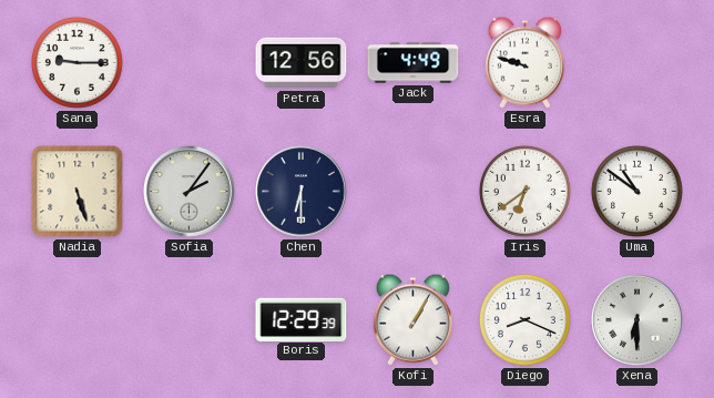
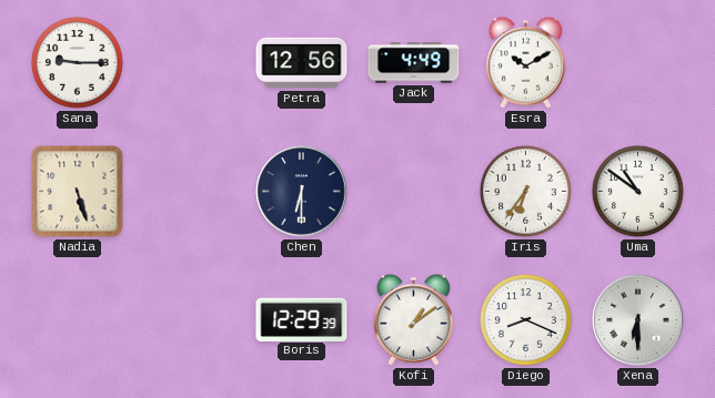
Esra: 9:48 -> 10:10 (525, 62)
Sofia: 2:06 -> none (190, 192)
Iris: 6:39 -> 6:36 (525, 191)
Kofi: 1:05 -> 1:09 (413, 319)
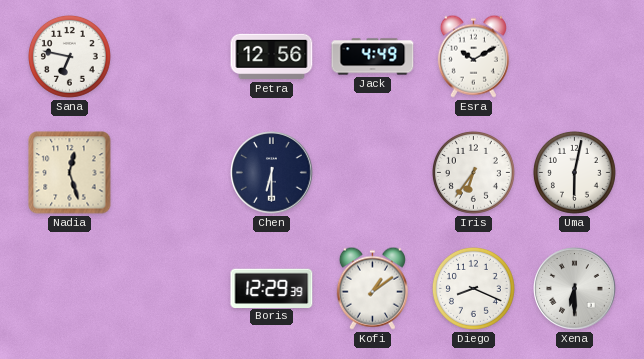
Sana: 9:15 -> 6:47 (69, 56)
Nadia: 5:27 -> 12:27 (70, 173)
Uma: 10:51 -> 6:02 (574, 172)
